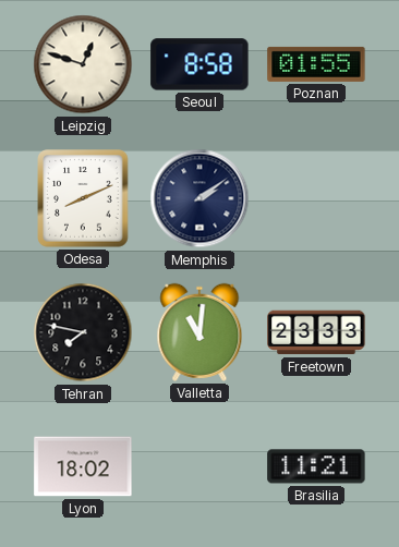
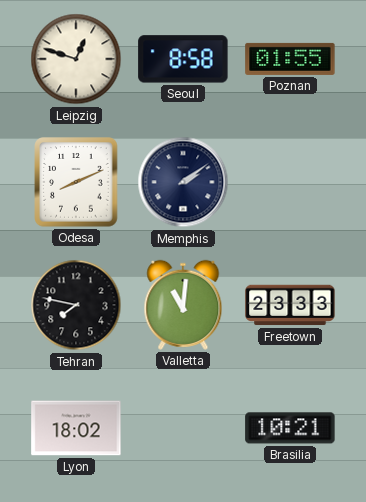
Brasilia: 11:21 -> 10:21 (290, 428)
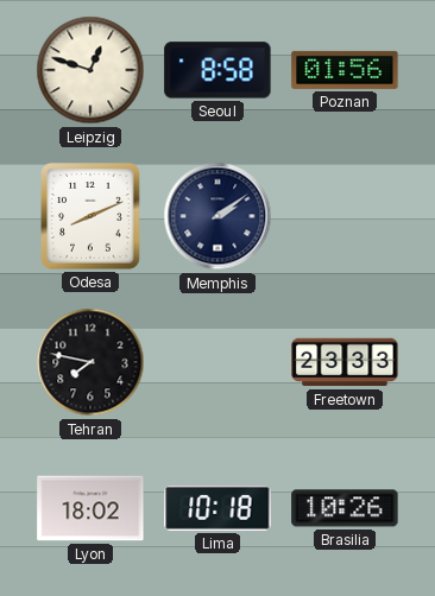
Poznan: 01:55 -> 01:56 (345, 70)
Valletta: 11:01 -> none (183, 305)
Lima: none -> 10:18 (218, 508)
Brasilia: 10:21 -> 10:26 (345, 508)
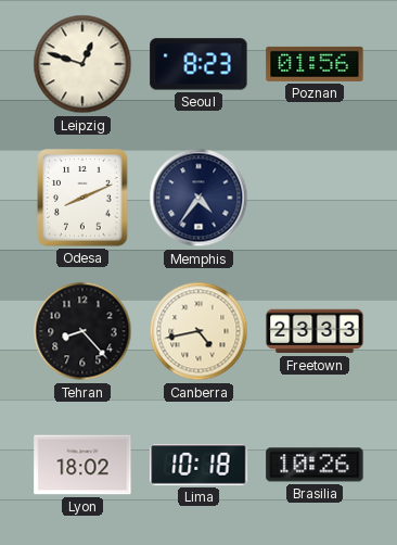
Seoul: 8:58 -> 8:23 (198, 64)
Memphis: 2:09 -> 4:36 (198, 198)
Tehran: 7:47 -> 8:23 (82, 331)
Canberra: none -> 4:43 (198, 331)
